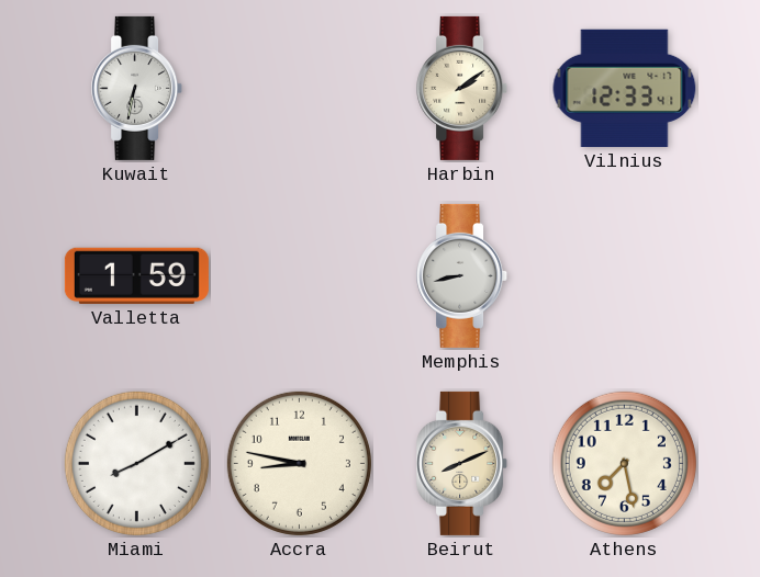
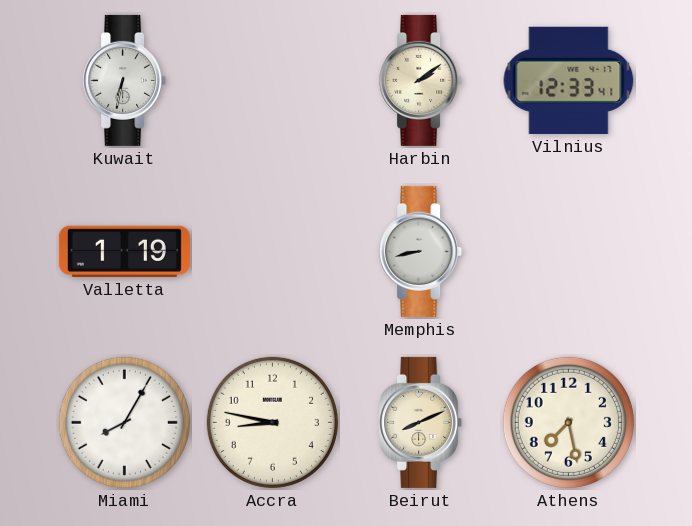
Valletta: 1:59 -> 1:19 (124, 251)
Miami: 8:10 -> 8:05 (124, 422)
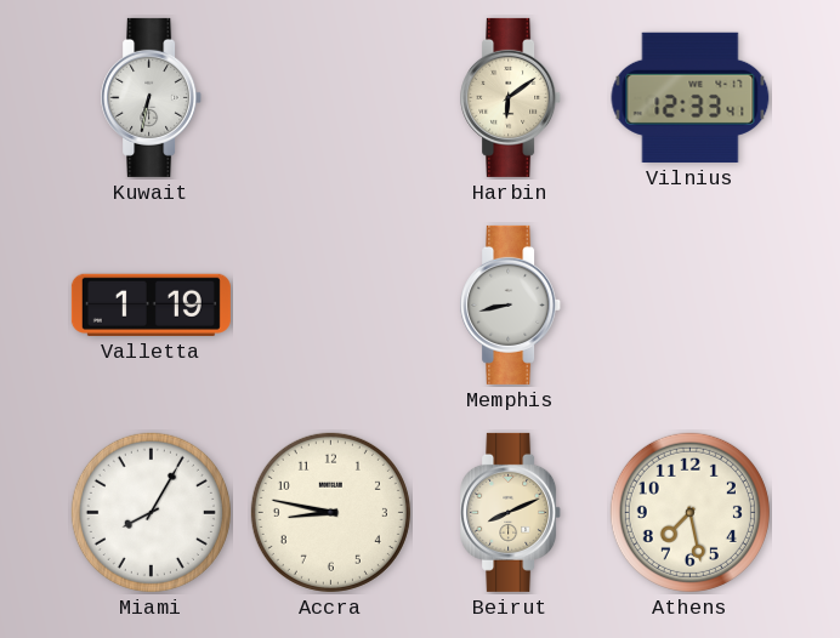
Harbin: 2:09 -> 6:09 (511, 97)
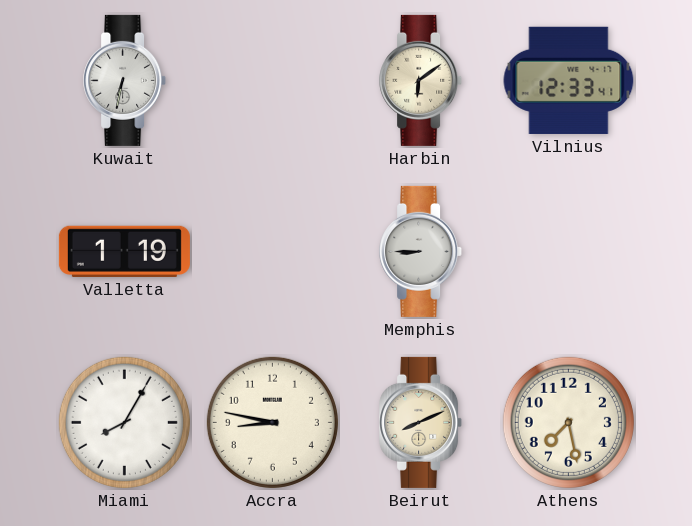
Memphis: 8:43 -> 8:45 (421, 251)
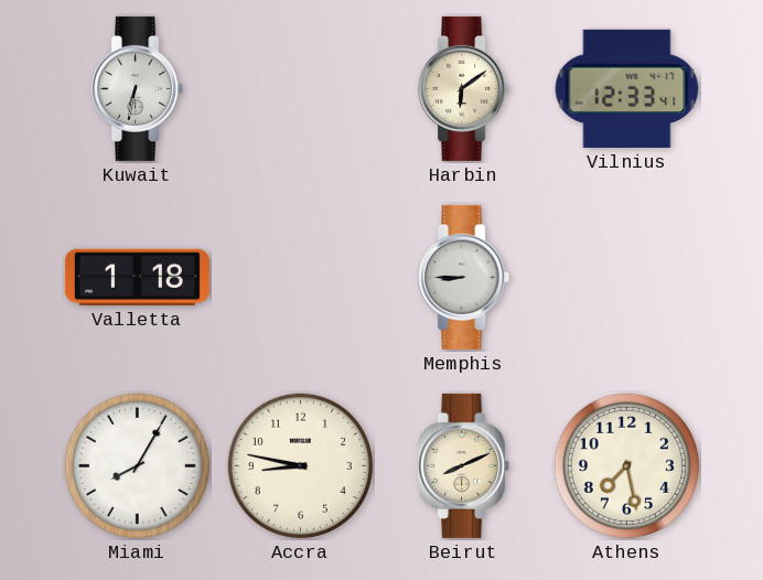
Valletta: 1:19 -> 1:18 (137, 277)
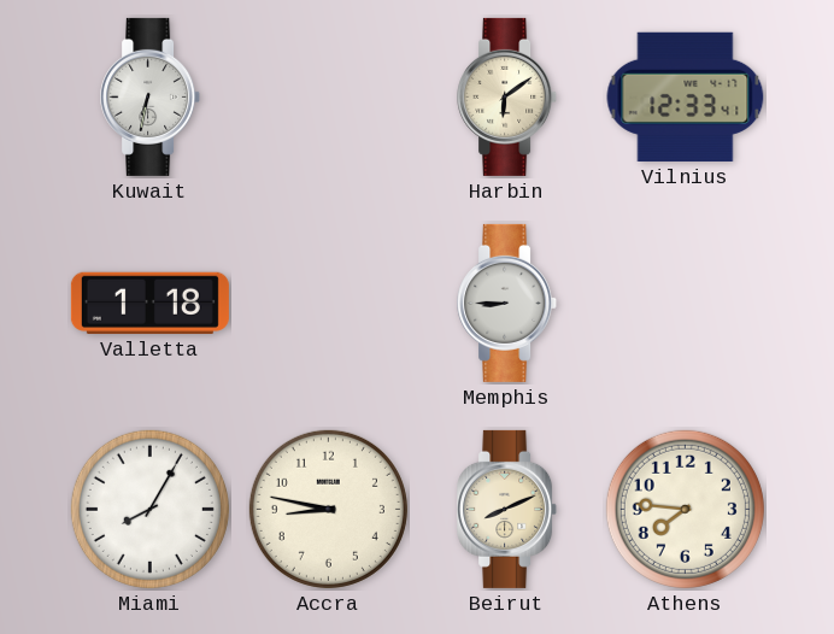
Athens: 7:28 -> 7:46 (685, 509)
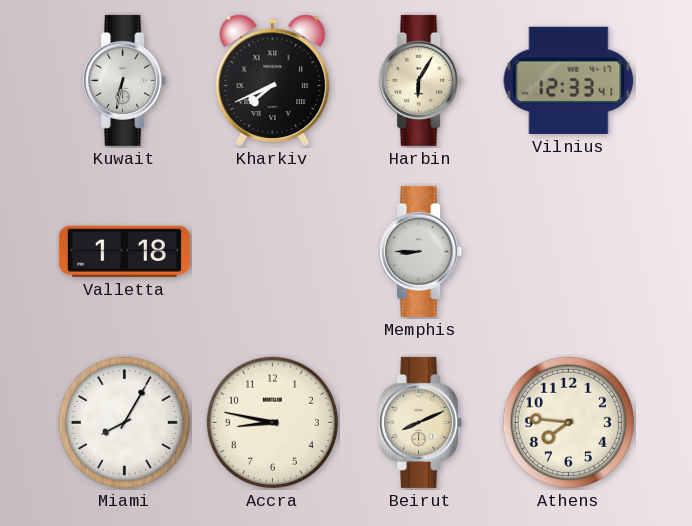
Kharkiv: none -> 7:41 (273, 80)
Harbin: 6:09 -> 6:05 (421, 80)
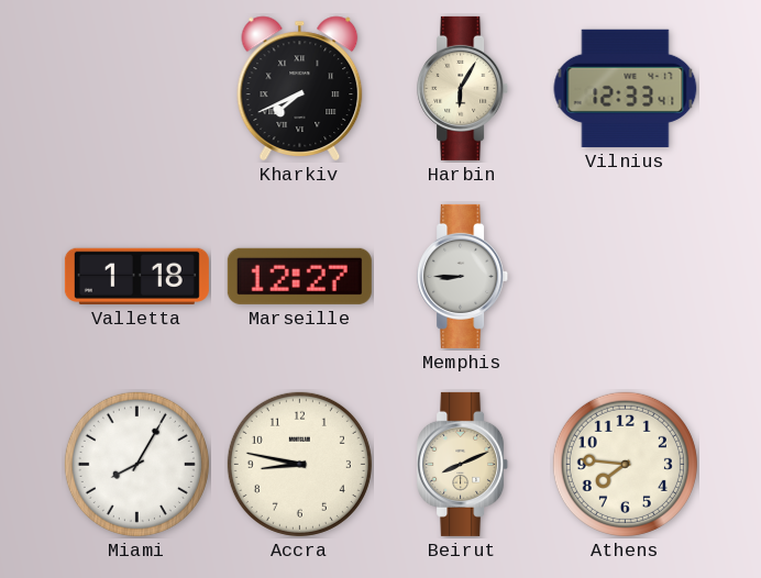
Kuwait: 6:32 -> none (125, 80)
Marseille: none -> 12:27 (299, 276)
